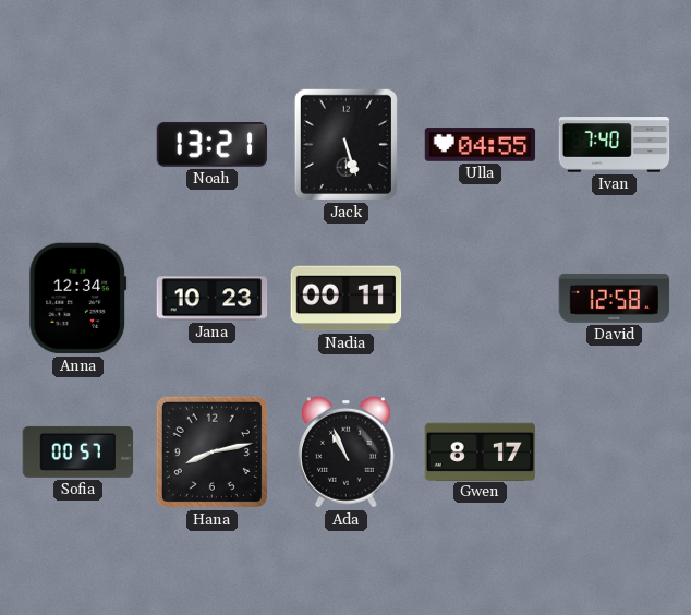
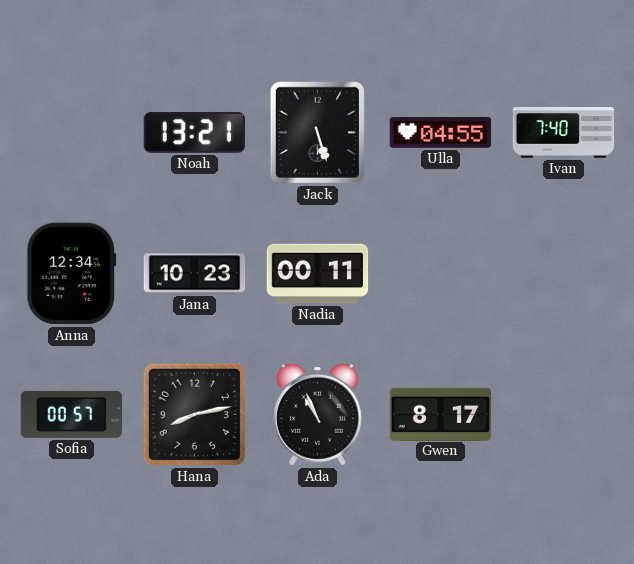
David: 12:58 -> none (615, 298)
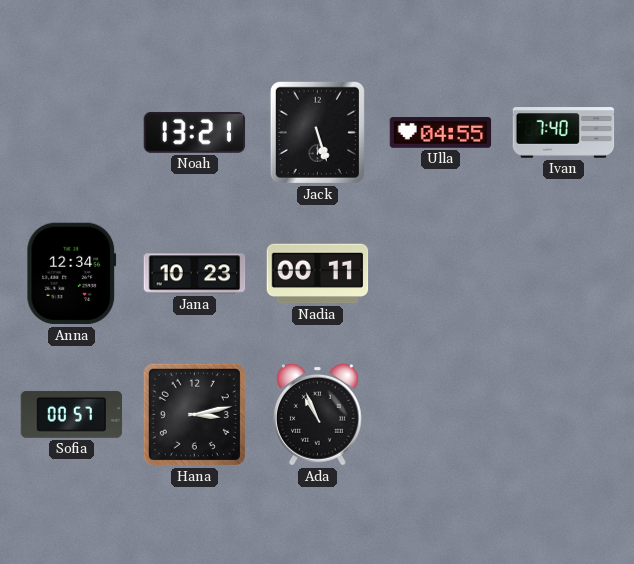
Hana: 8:13 -> 3:13 (194, 414)
Gwen: 8:17 -> none (441, 414)
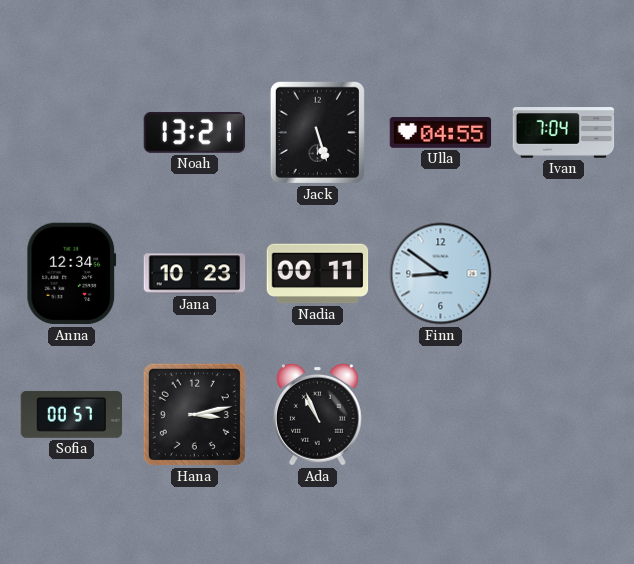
Ivan: 7:40 -> 7:04 (564, 133)
Finn: none -> 8:51 (441, 274)
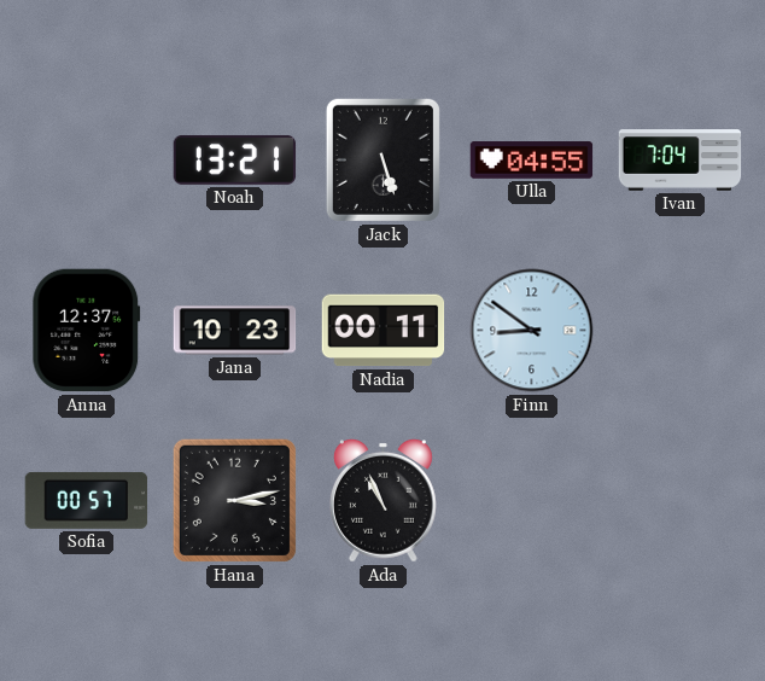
Anna: 12:34 -> 12:37 (87, 331)
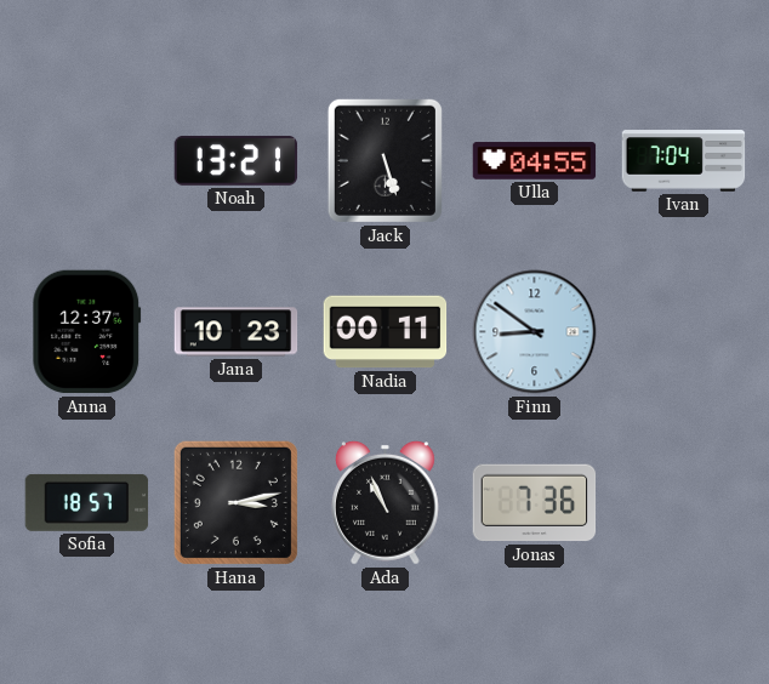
Sofia: 00:57 -> 18:57 (87, 502)
Jonas: none -> 7:36 (535, 503)
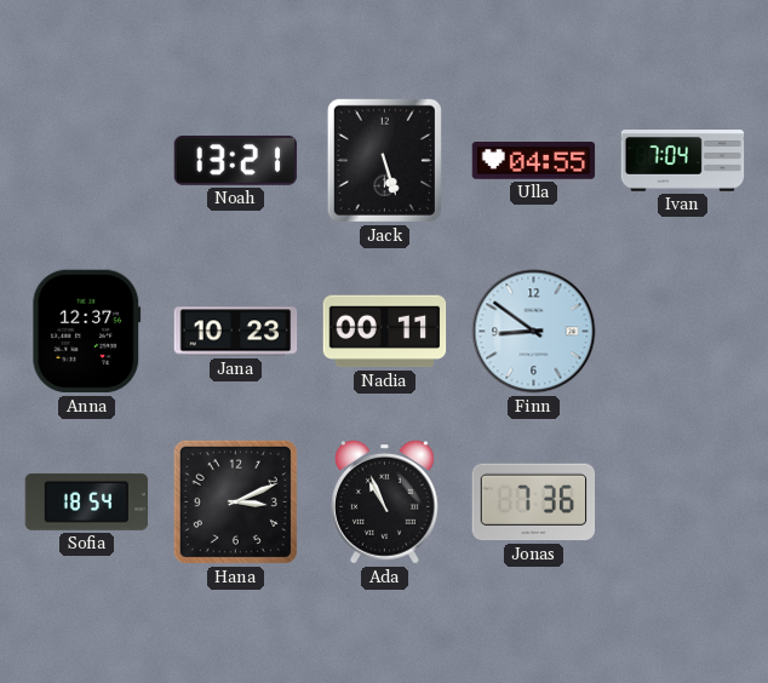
Sofia: 18:57 -> 18:54 (87, 501)
Hana: 3:13 -> 3:11 (235, 501)
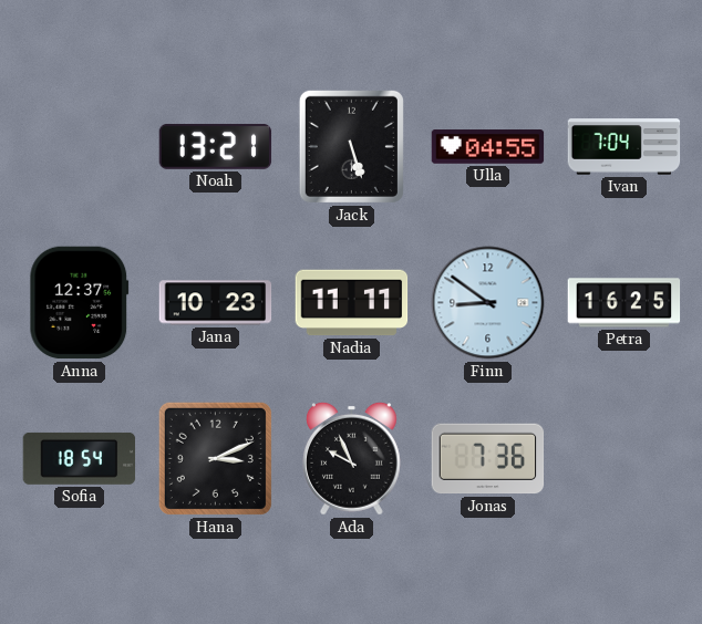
Nadia: 00:11 -> 11:11 (352, 303)
Petra: none -> 16:25 (624, 303)
Ada: 10:56 -> 9:56 (351, 458)
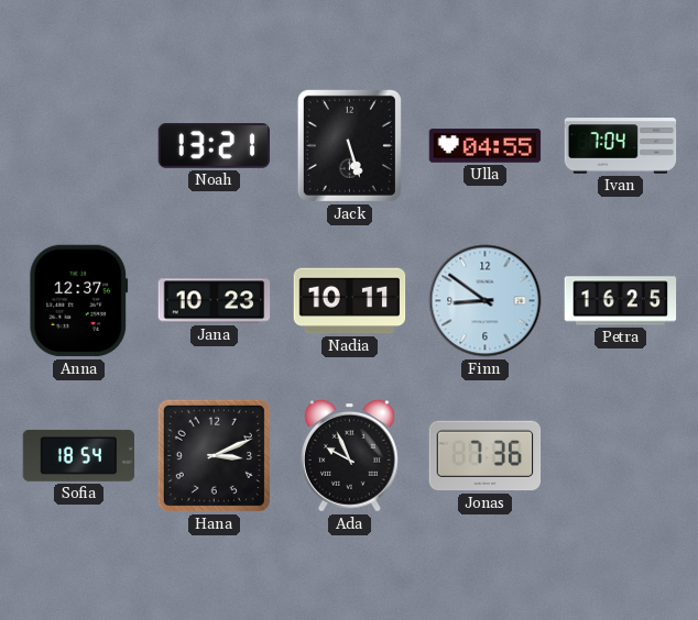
Nadia: 11:11 -> 10:11 (350, 301)
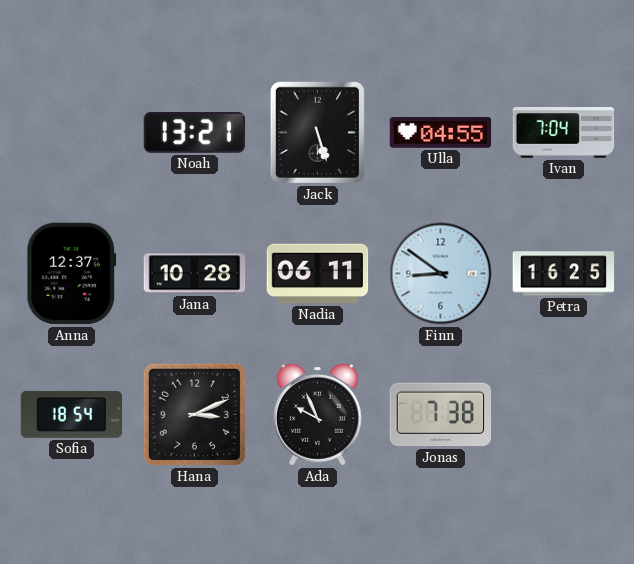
Jana: 10:23 -> 10:28 (195, 274)
Nadia: 10:11 -> 06:11 (318, 274)
Jonas: 7:36 -> 7:38 (441, 415)
